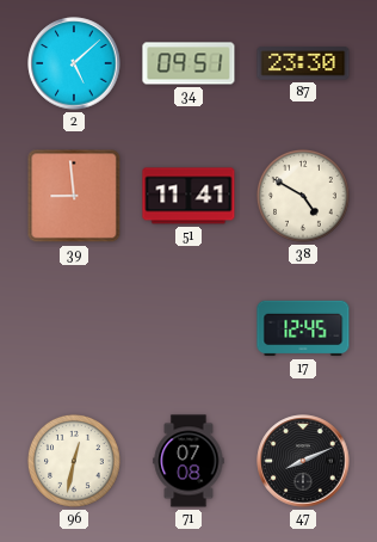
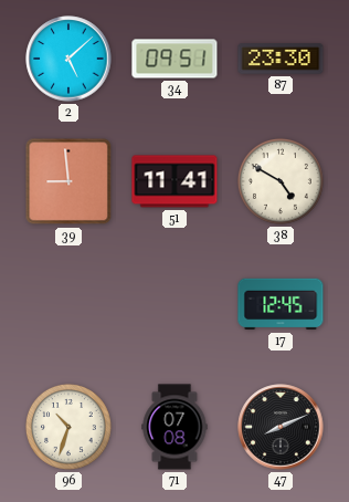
96: 12:32 -> 10:33 (68, 427)
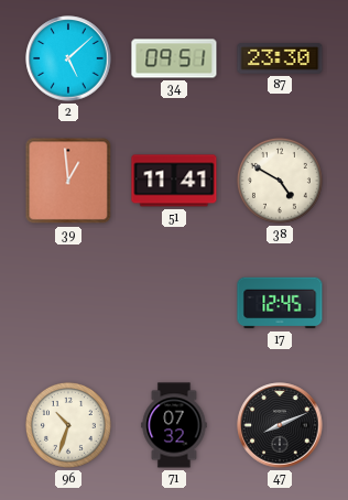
39: 8:59 -> 12:59 (68, 181)
71: 07:08 -> 07:32 (174, 425)
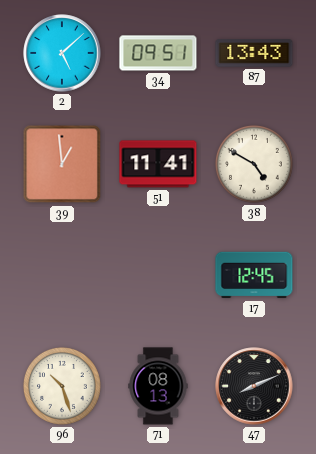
87: 23:30 -> 13:43 (254, 53)
96: 10:33 -> 10:27 (62, 386)
71: 07:32 -> 08:13 (158, 386)
